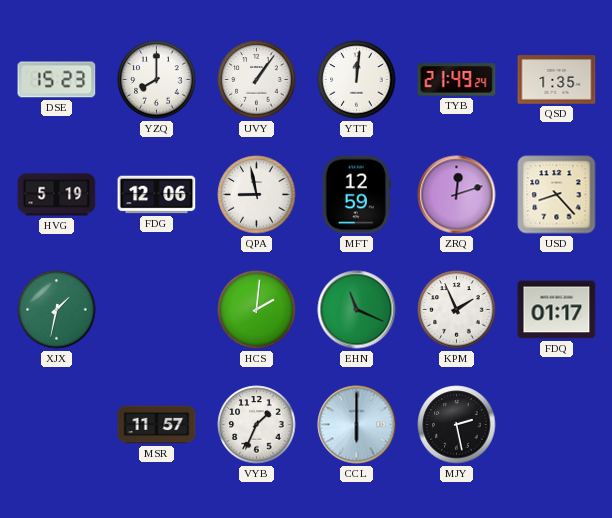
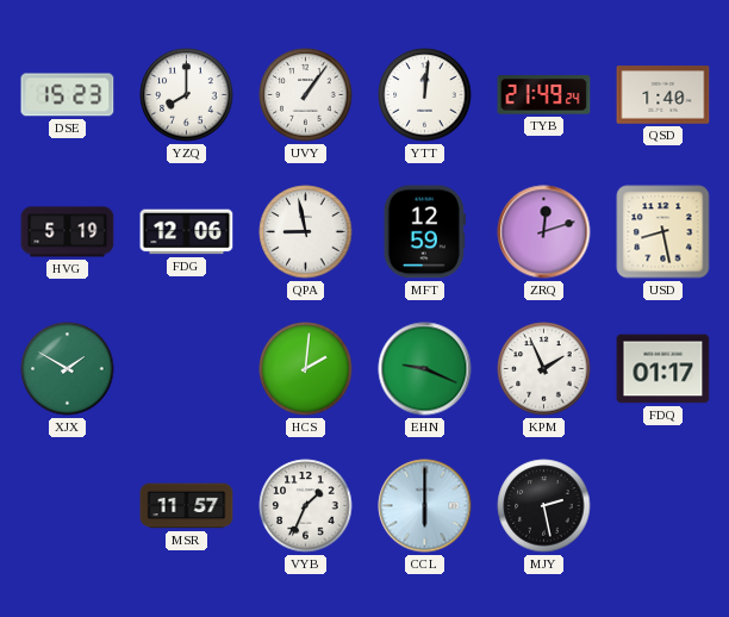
QSD: 1:35 -> 1:40 (663, 95)
USD: 8:23 -> 8:28 (663, 232)
XJX: 1:32 -> 1:50 (68, 369)
EHN: 11:19 -> 9:19 (425, 369)
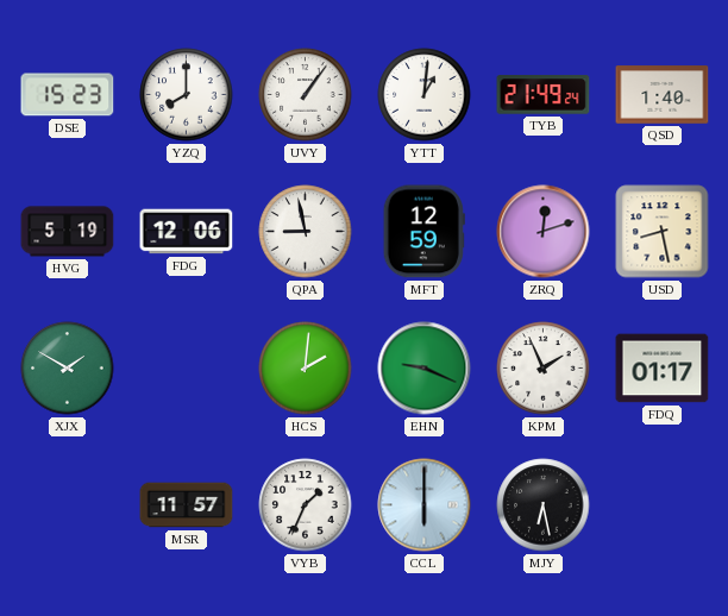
YTT: 12:01 -> 1:01 (425, 95)
MJY: 2:28 -> 6:28 (544, 505)
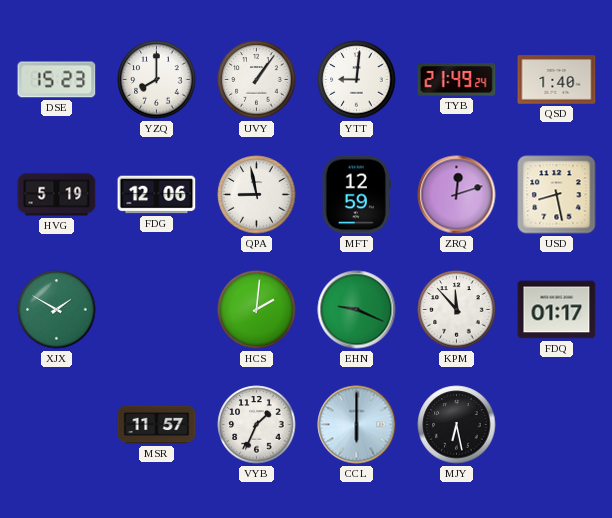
YTT: 1:01 -> 9:01 (357, 80)
KPM: 1:56 -> 11:53 (457, 310)
